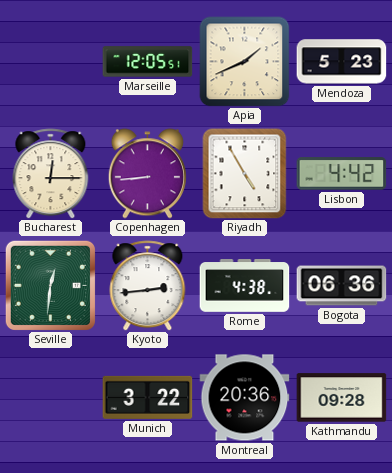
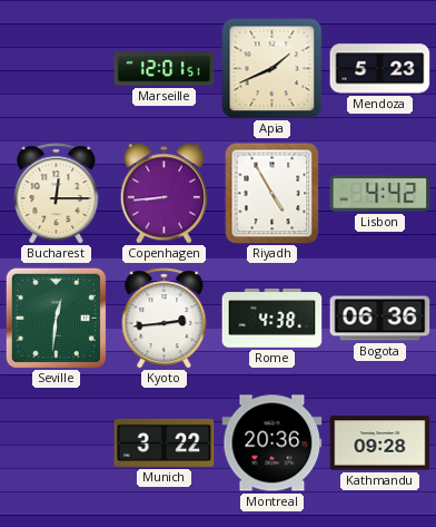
Marseille: 12:05 -> 12:01 (165, 69)
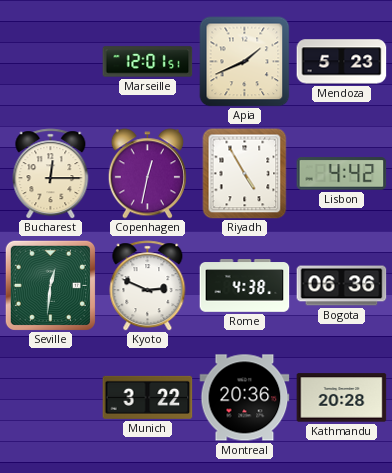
Copenhagen: 8:44 -> 12:32 (147, 174)
Kyoto: 2:44 -> 2:49 (148, 286)
Kathmandu: 09:28 -> 20:28 (342, 398)
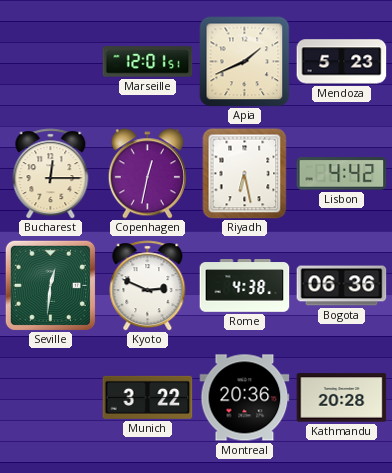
Riyadh: 4:55 -> 6:28 (245, 174)
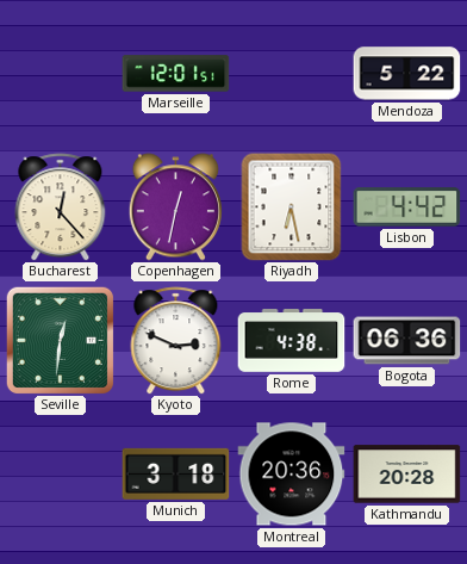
Apia: 1:41 -> none (245, 62)
Mendoza: 5:23 -> 5:22 (407, 74)
Bucharest: 12:15 -> 12:23 (61, 207)
Munich: 3:22 -> 3:18 (176, 473)
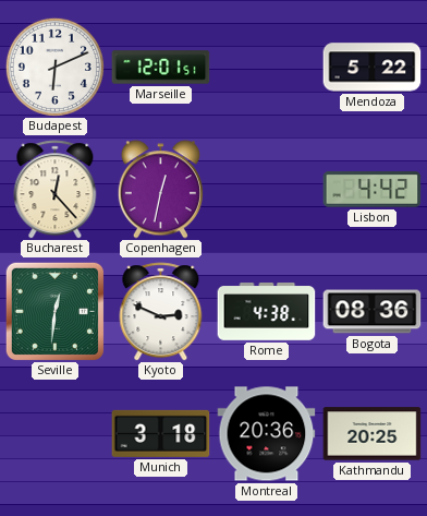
Budapest: none -> 6:11 (54, 67)
Riyadh: 6:28 -> none (292, 207)
Bogota: 06:36 -> 08:36 (373, 312)
Kathmandu: 20:28 -> 20:25 (373, 434)
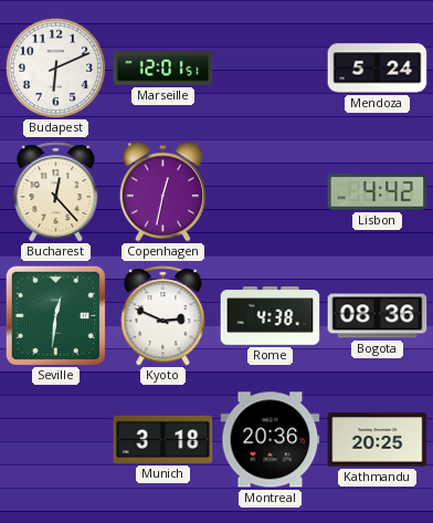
Mendoza: 5:22 -> 5:24 (378, 69)
